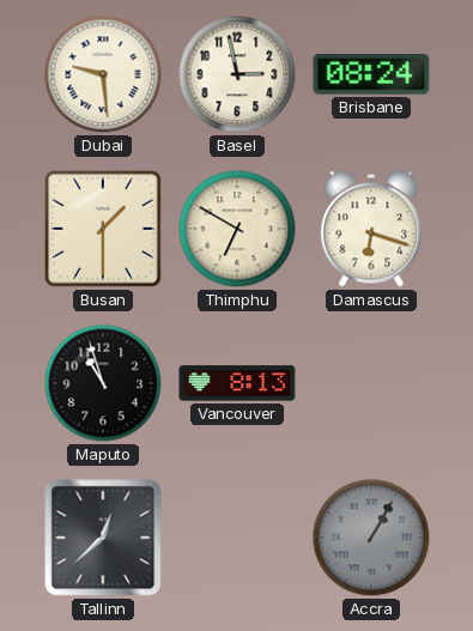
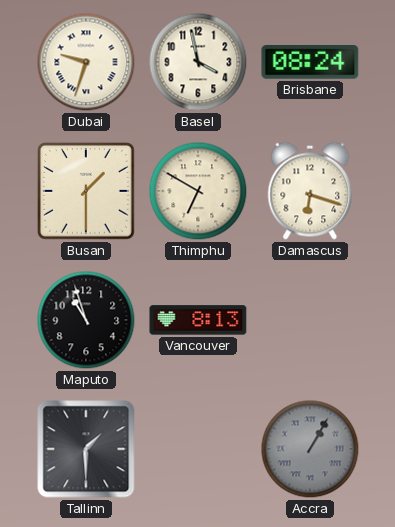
Dubai: 9:29 -> 9:33 (86, 62)
Basel: 2:58 -> 3:58 (198, 62)
Tallinn: 12:38 -> 1:30 (86, 449)
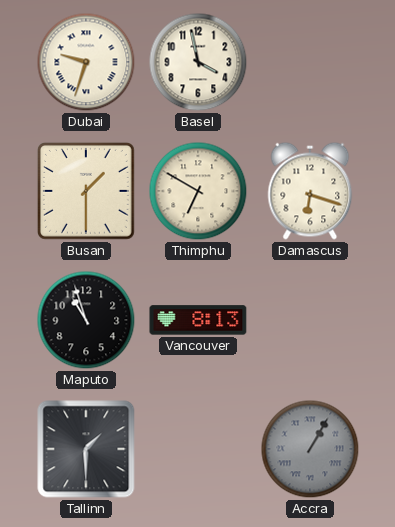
Brisbane: 08:24 -> none (310, 63)
